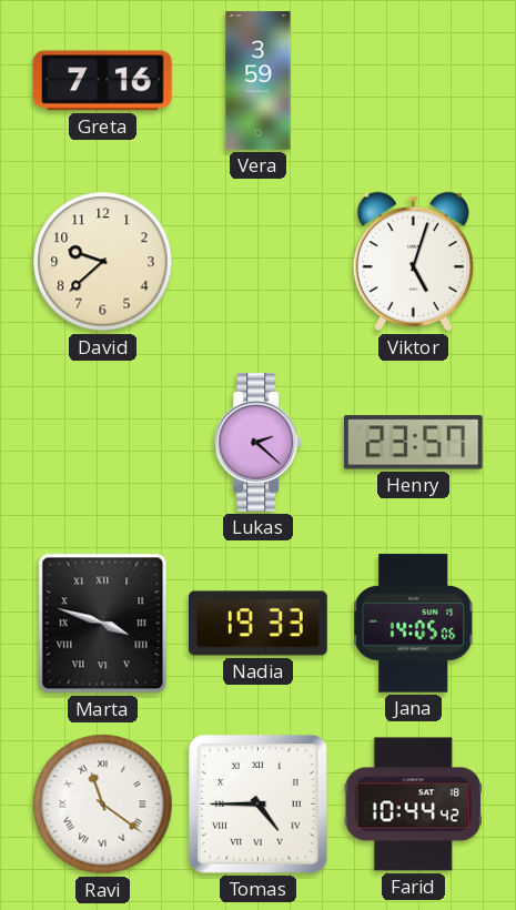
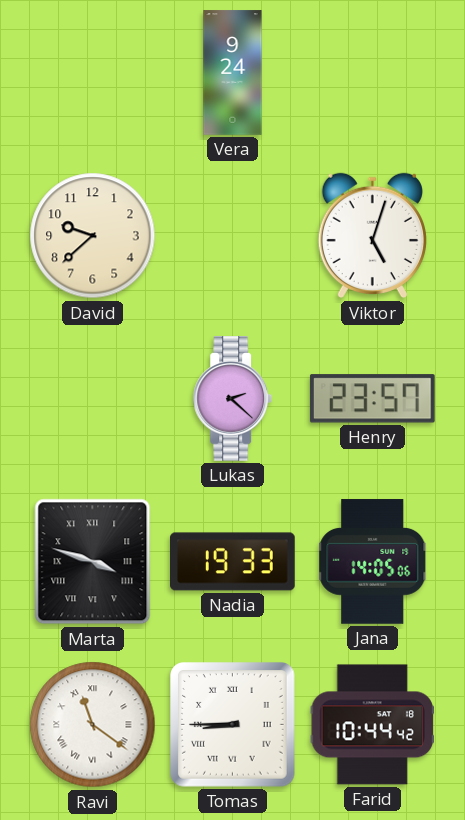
Greta: 7:16 -> none (103, 81)
Vera: 3:59 -> 9:24 (233, 73)
Tomas: 4:45 -> 8:45 (233, 725)
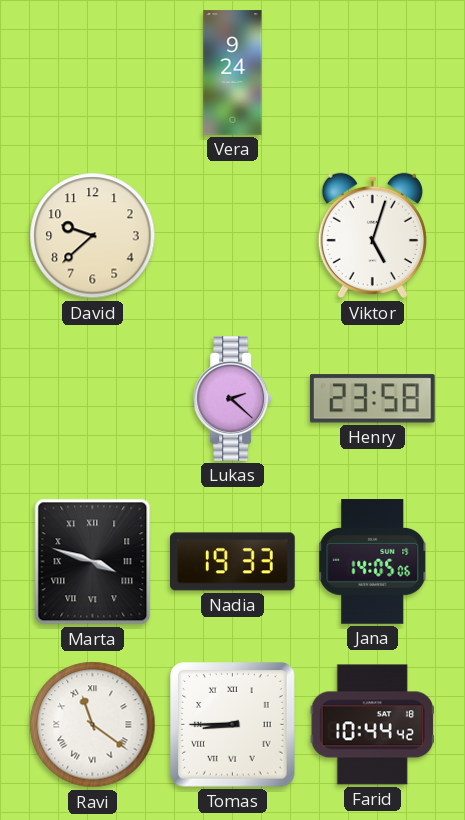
Henry: 23:57 -> 23:58 (372, 399)
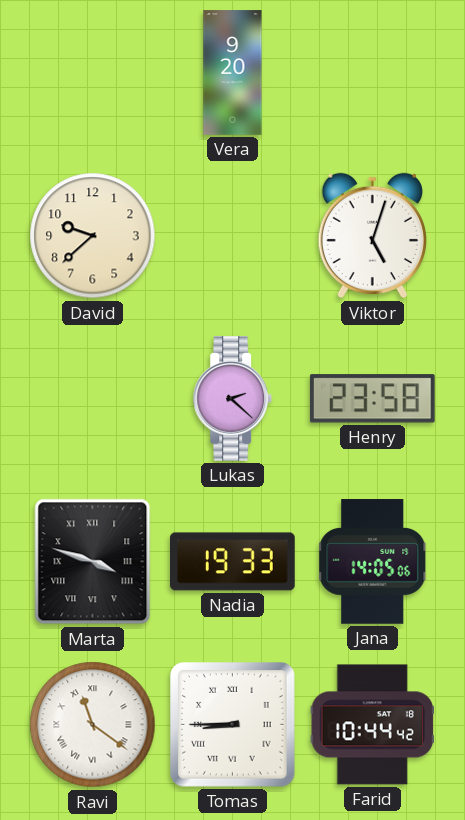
Vera: 9:24 -> 9:20 (233, 73)
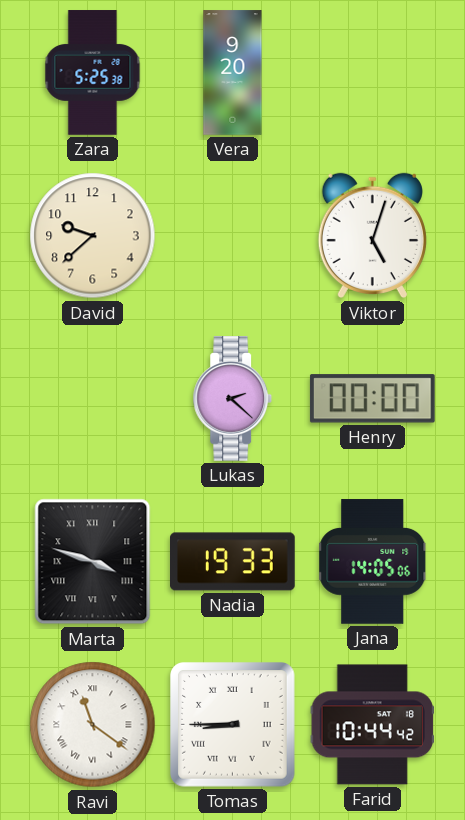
Zara: none -> 5:25 (93, 73)
Henry: 23:58 -> 00:00 (372, 399)
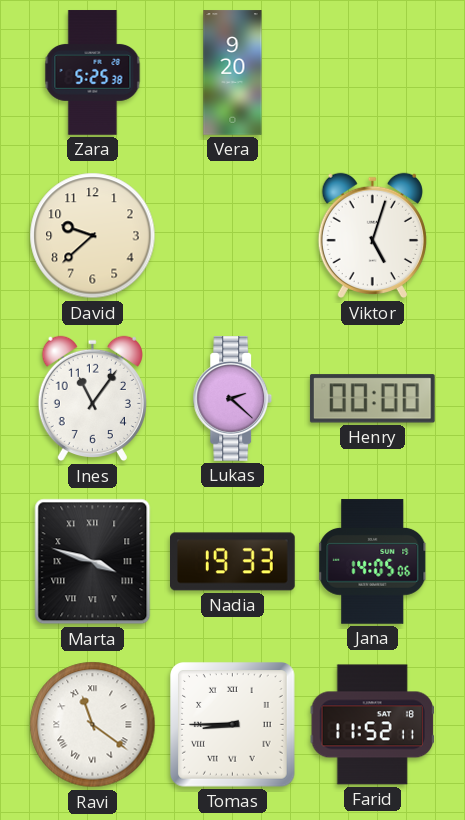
Ines: none -> 11:06 (92, 399)
Farid: 10:44 -> 11:52 (372, 725)
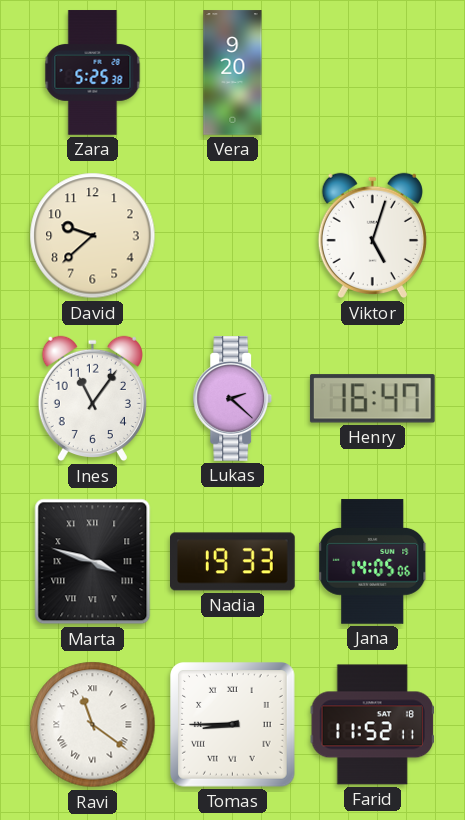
Henry: 00:00 -> 16:47 (372, 399)
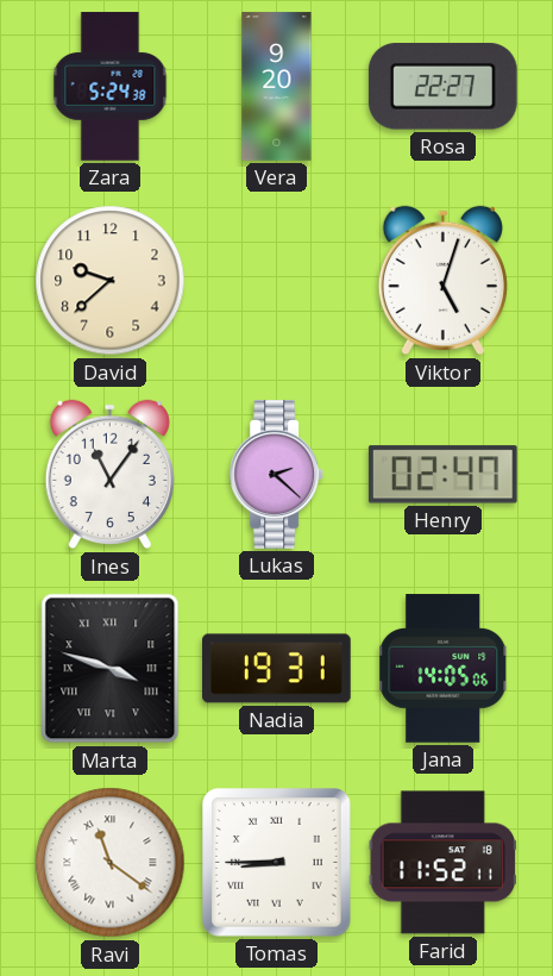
Zara: 5:25 -> 5:24 (111, 87)
Rosa: none -> 22:27 (442, 87)
Henry: 16:47 -> 02:47 (442, 475)
Nadia: 19:33 -> 19:31 (277, 669)
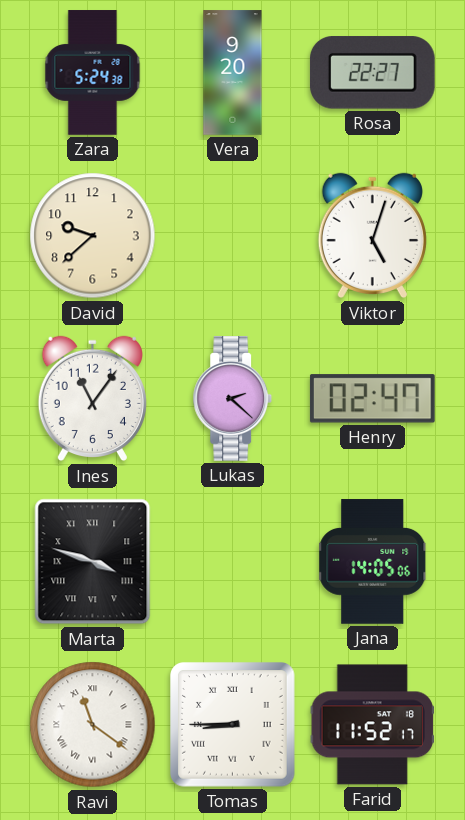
Nadia: 19:31 -> none (277, 669)
Farid: 11:52:11 -> 11:52:17 (372, 725)
